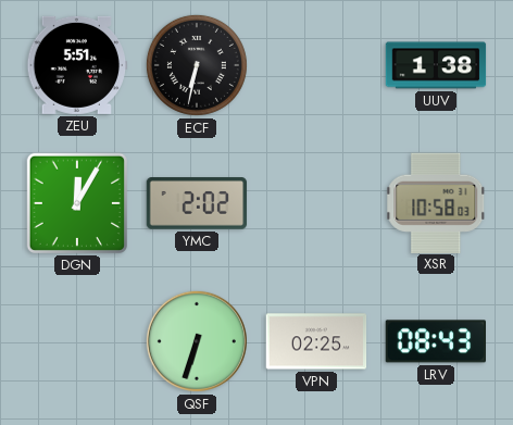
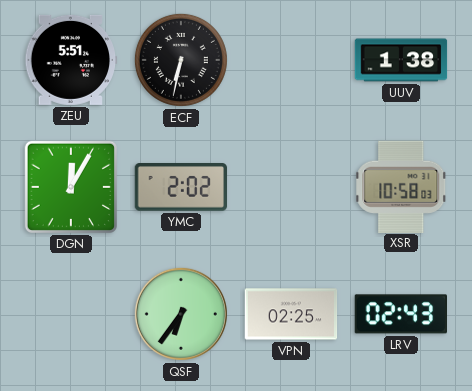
QSF: 6:33 -> 6:36 (181, 314)
LRV: 08:43 -> 02:43 (400, 314)
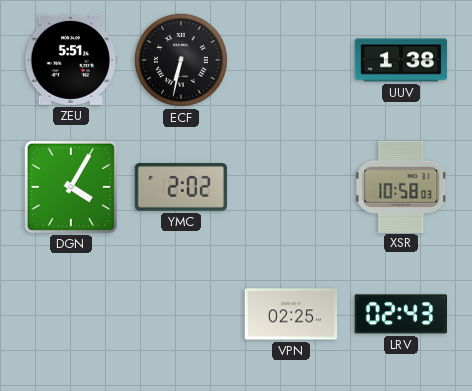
DGN: 12:05 -> 4:05 (70, 186)
QSF: 6:36 -> none (181, 314)
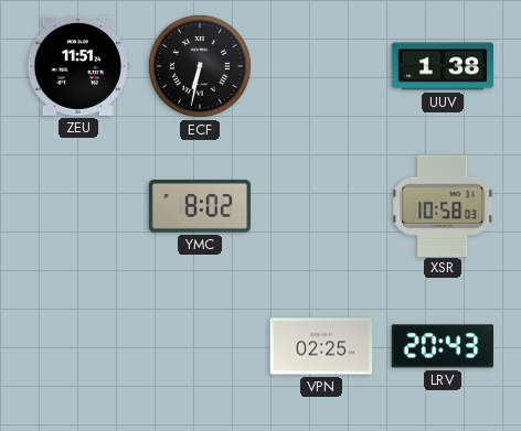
ZEU: 5:51 -> 11:51 (78, 66)
DGN: 4:05 -> none (70, 186)
YMC: 2:02 -> 8:02 (200, 207)
LRV: 02:43 -> 20:43 (442, 346)
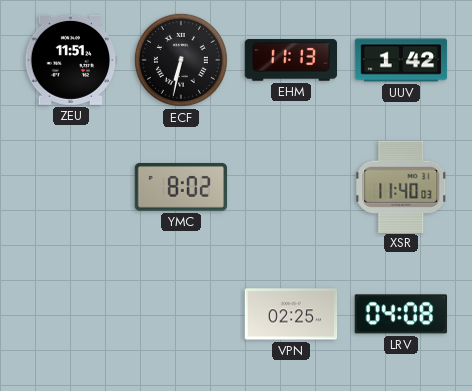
EHM: none -> 11:13 (291, 60)
UUV: 1:38 -> 1:42 (401, 60)
XSR: 10:58 -> 11:40 (401, 186)
LRV: 20:43 -> 04:08 (400, 314)
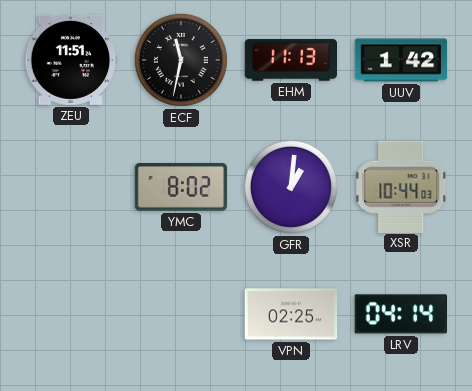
ECF: 6:32 -> 11:32 (181, 60)
GFR: none -> 1:01 (291, 187)
XSR: 11:40 -> 10:44 (401, 186)
LRV: 04:08 -> 04:14 (400, 314)
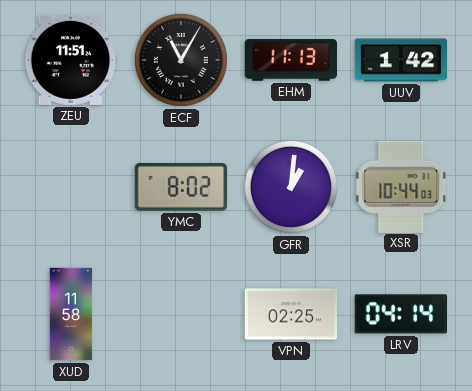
ECF: 11:32 -> 11:05 (181, 60)
XUD: none -> 11:58 (71, 314)
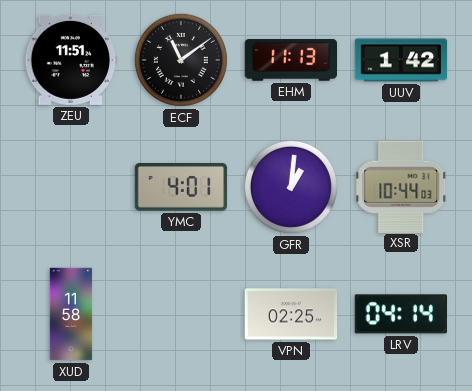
ECF: 11:05 -> 11:09 (181, 60)
YMC: 8:02 -> 4:01 (181, 188)
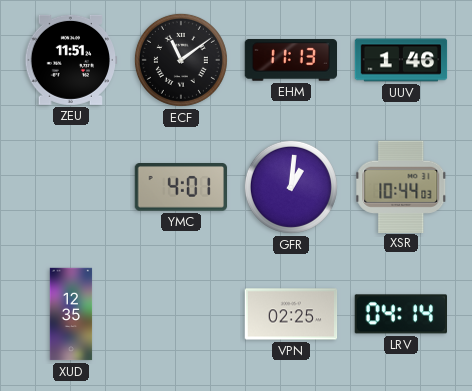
UUV: 1:42 -> 1:46 (401, 60)
XUD: 11:58 -> 12:35 (71, 314)
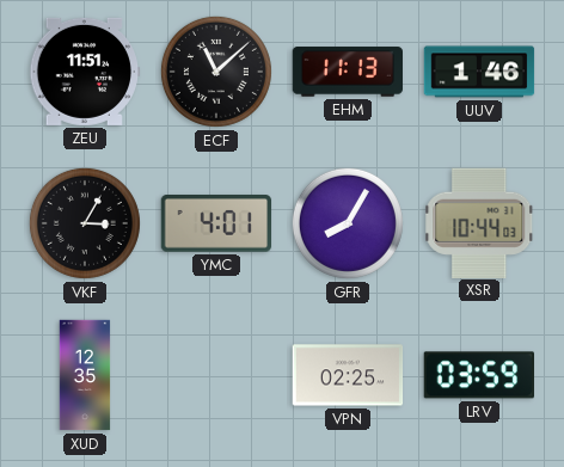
ECF: 11:09 -> 11:08 (216, 72)
VKF: none -> 3:05 (85, 223)
GFR: 1:01 -> 8:05 (348, 223)
LRV: 04:14 -> 03:59 (478, 375)
